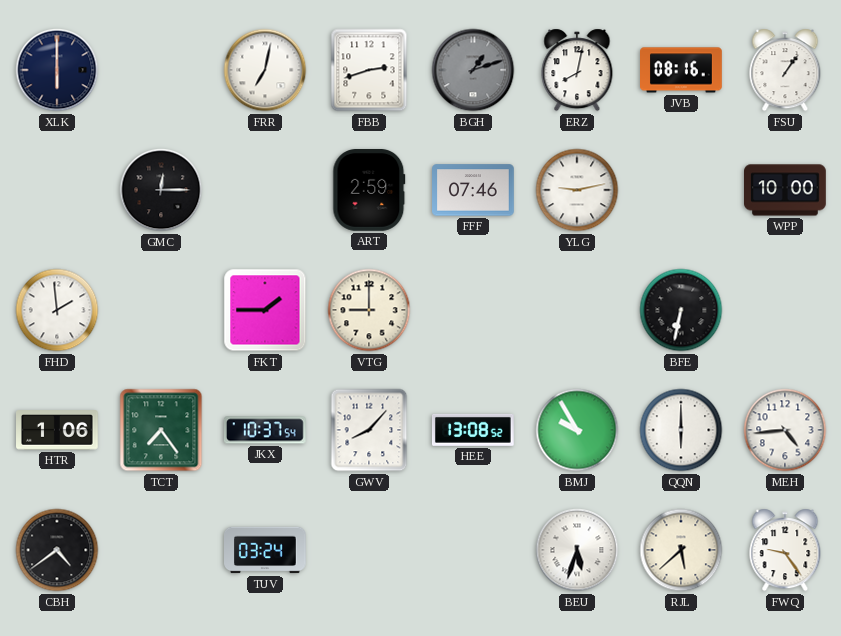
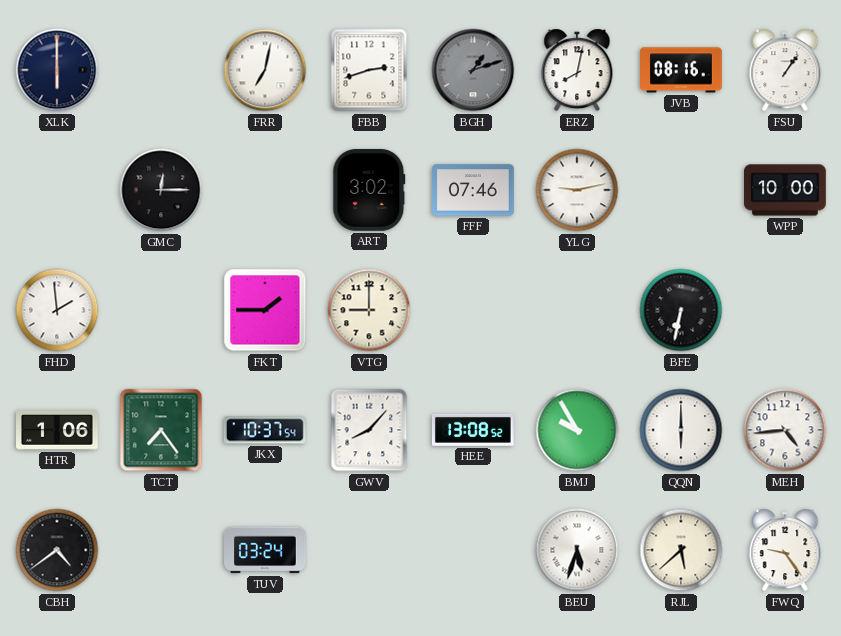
ART: 2:59 -> 3:02 (369, 191)
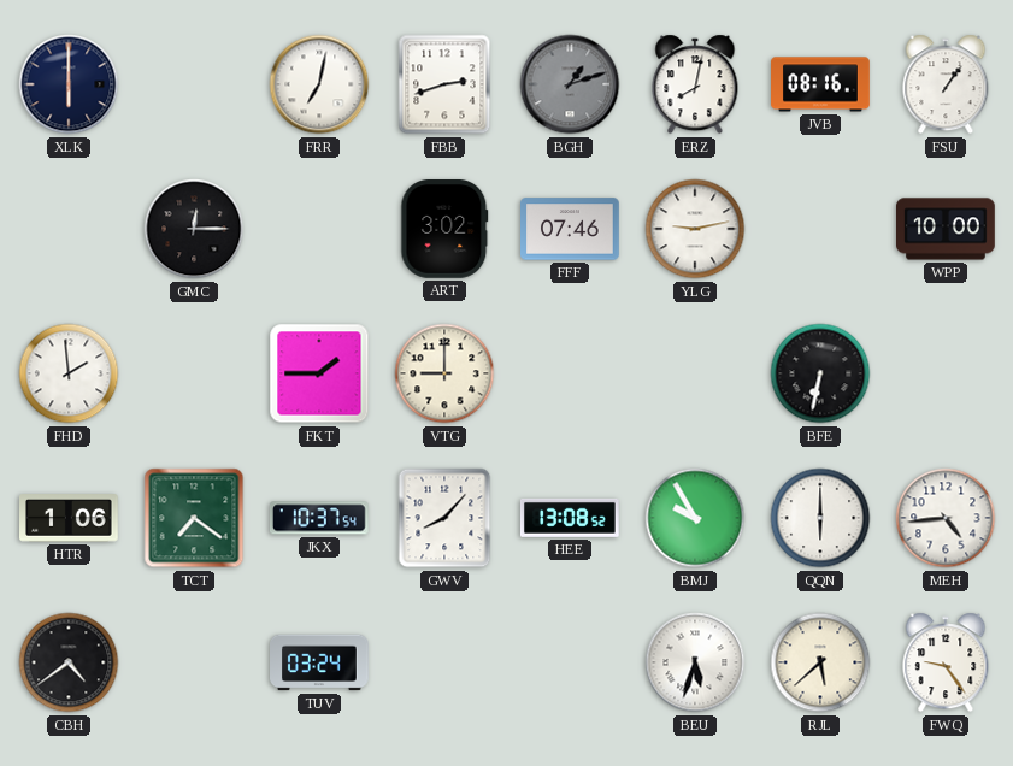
TCT: 7:24 -> 7:21 (194, 518)
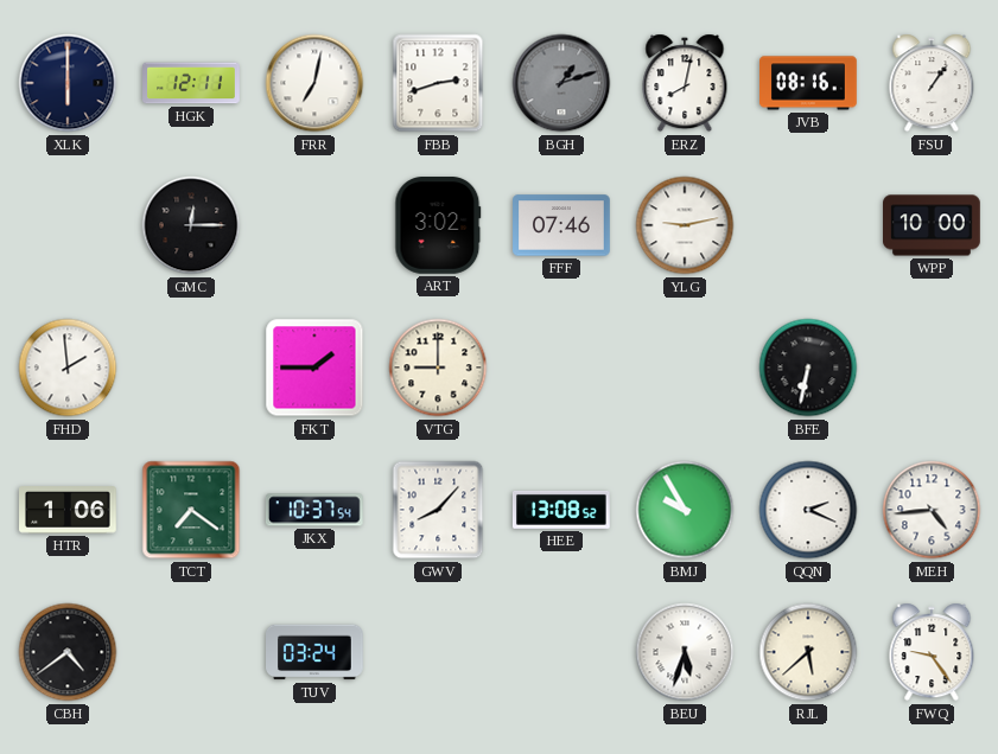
HGK: none -> 12:11 (191, 83)
QQN: 6:00 -> 2:19 (808, 510)
